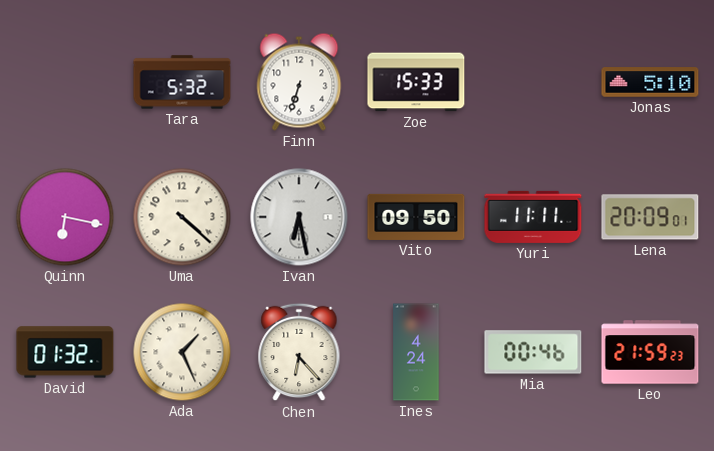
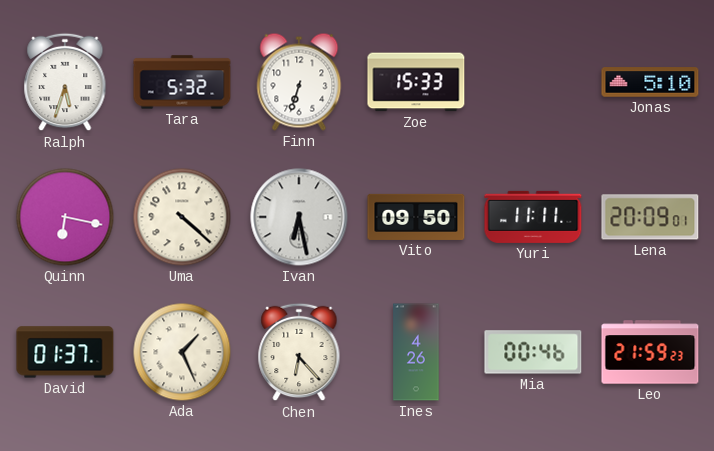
Ralph: none -> 5:33 (65, 82)
David: 01:32 -> 01:37 (65, 352)
Ines: 4:24 -> 4:26 (416, 352)
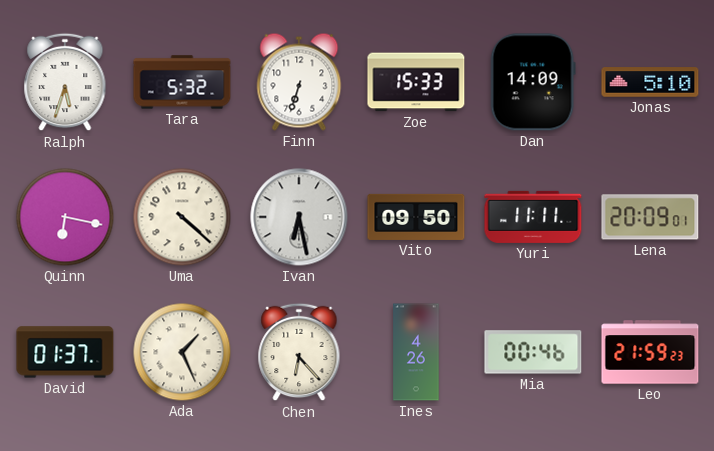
Dan: none -> 14:09 (533, 82)
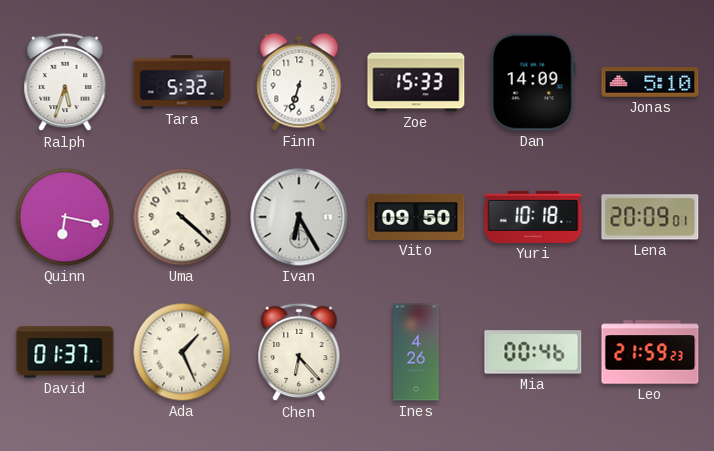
Ivan: 6:28 -> 6:25 (299, 217)
Yuri: 11:11 -> 10:18 (533, 217)
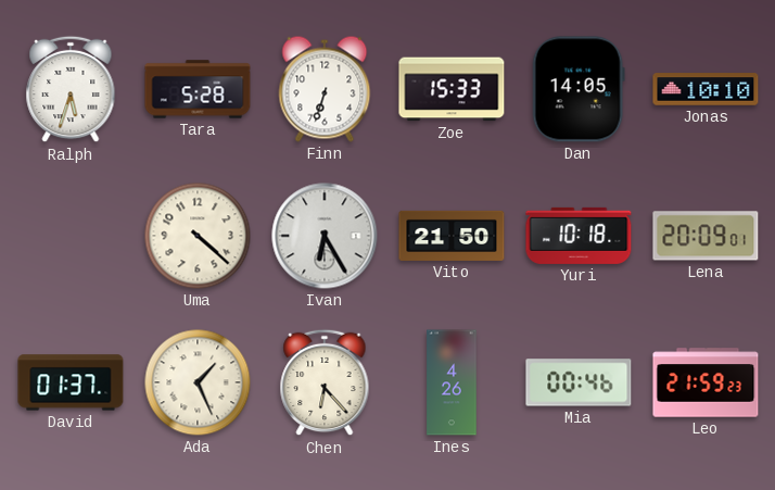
Tara: 5:32 -> 5:28 (198, 89)
Dan: 14:09 -> 14:05 (579, 89)
Jonas: 5:10 -> 10:10 (706, 89)
Quinn: 6:17 -> none (65, 217)
Vito: 09:50 -> 21:50 (452, 236)
